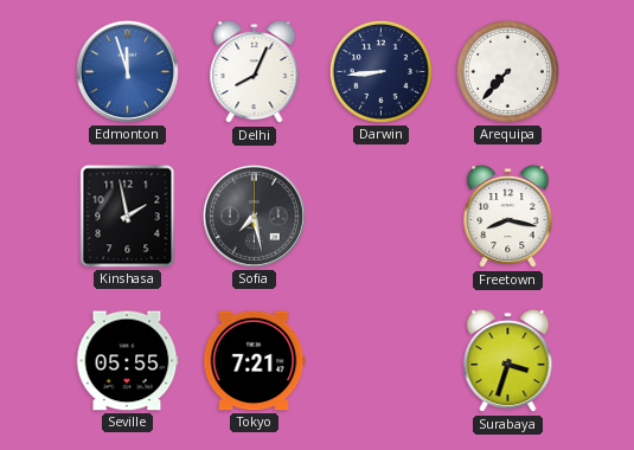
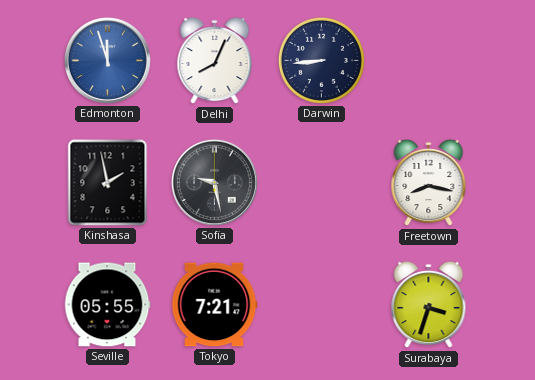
Arequipa: 7:37 -> none (507, 71)
Sofia: 7:28 -> 9:28 (214, 182)
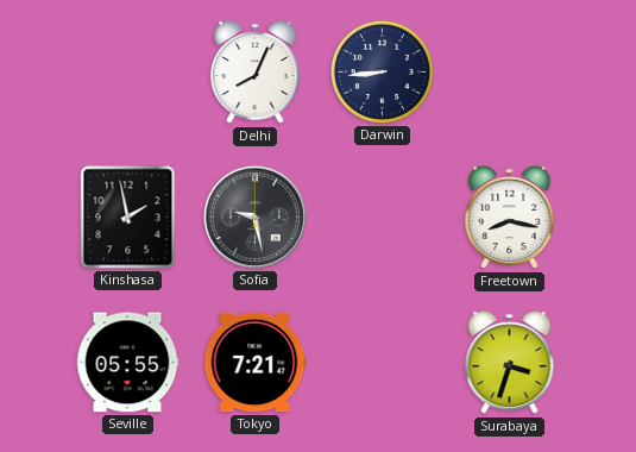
Edmonton: 11:57 -> none (107, 60)
